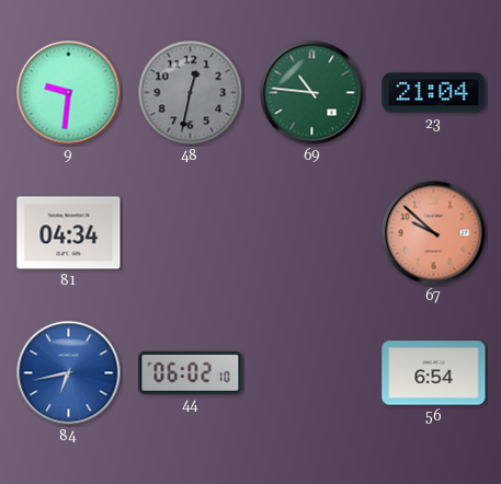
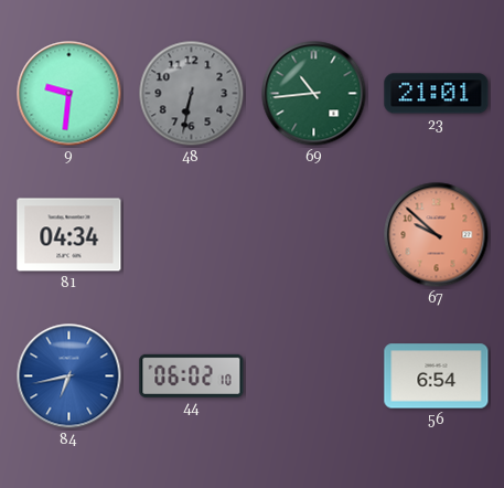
48: 12:32 -> 6:32 (192, 94)
69: 10:46 -> 10:44 (314, 94)
23: 21:04 -> 21:01 (437, 94)
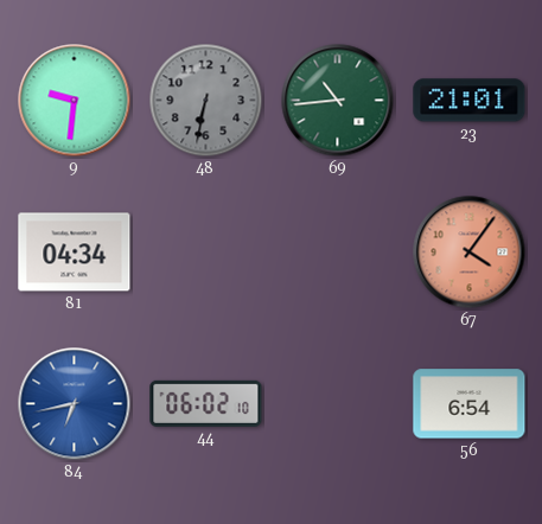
67: 9:52 -> 4:06 (470, 253)
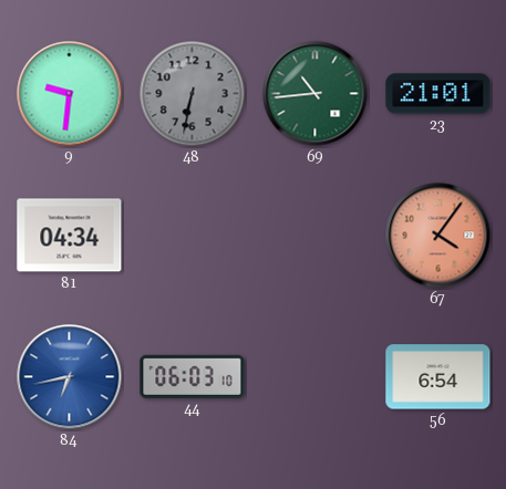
44: 06:02 -> 06:03 (193, 376)
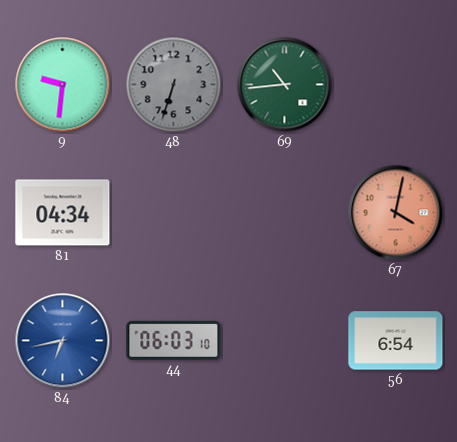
48: 6:32 -> 6:33 (174, 85)
23: 21:01 -> none (438, 94)
67: 4:06 -> 4:02 (396, 213)
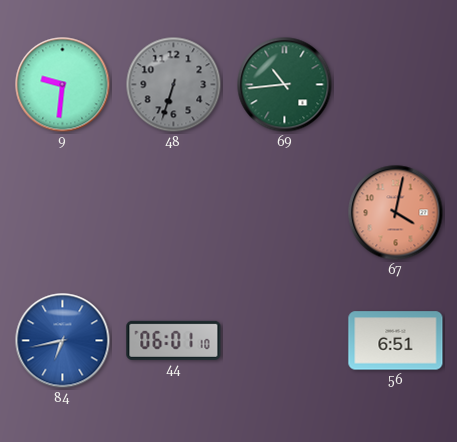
81: 04:34 -> none (63, 213)
44: 06:03 -> 06:01 (174, 340)
56: 6:54 -> 6:51 (396, 341)
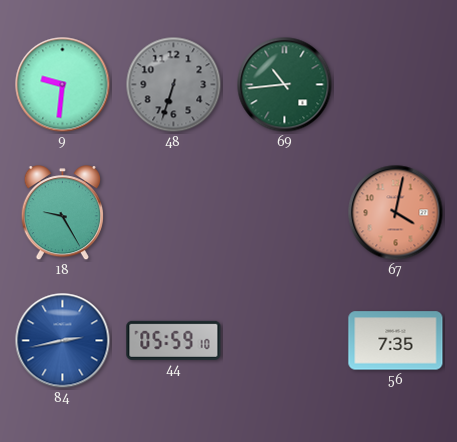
18: none -> 9:25 (62, 213)
84: 6:43 -> 2:43 (63, 341)
44: 06:01 -> 05:59 (174, 340)
56: 6:51 -> 7:35 (396, 341)
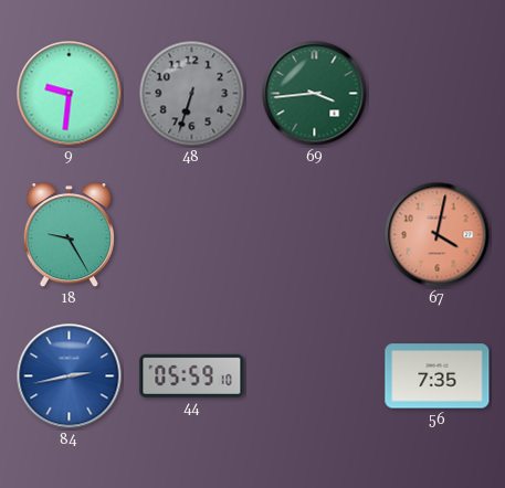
69: 10:44 -> 3:44 (315, 94)
